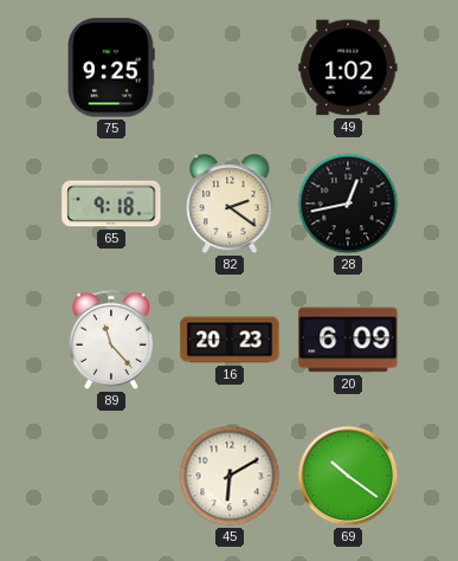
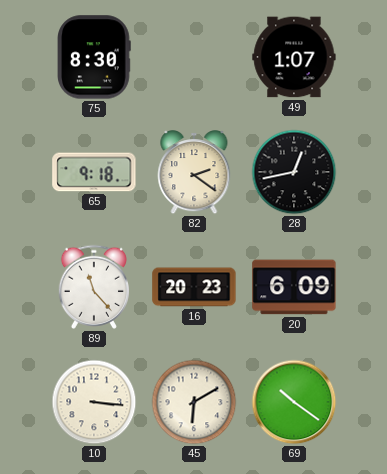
75: 9:25 -> 8:30 (95, 57)
49: 1:02 -> 1:07 (294, 57)
10: none -> 3:16 (94, 402)
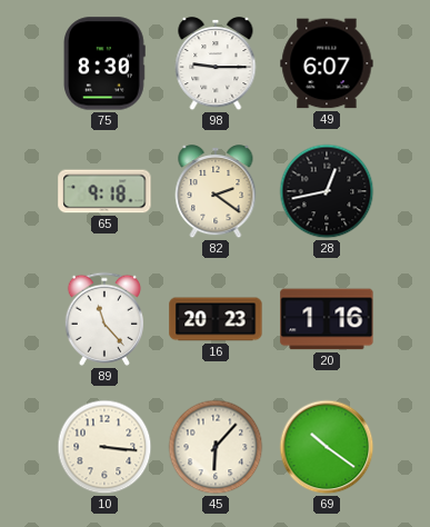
98: none -> 9:15 (216, 64)
49: 1:07 -> 6:07 (327, 63)
20: 6:09 -> 1:16 (327, 319)
45: 6:10 -> 6:07 (216, 447)
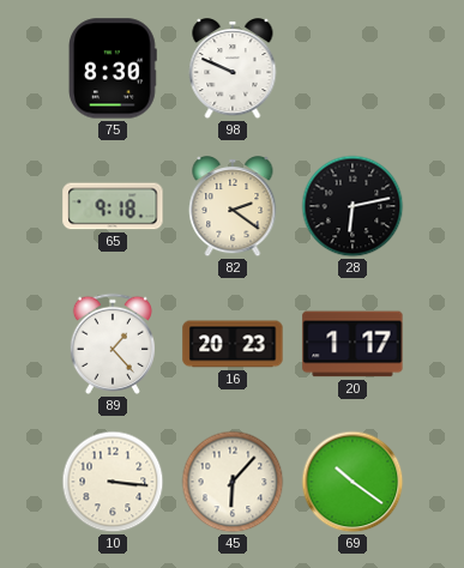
98: 9:15 -> 9:49 (233, 70)
49: 6:07 -> none (327, 63)
28: 12:43 -> 6:13 (352, 206)
89: 11:23 -> 1:23 (112, 344)
20: 1:16 -> 1:17 (352, 344)
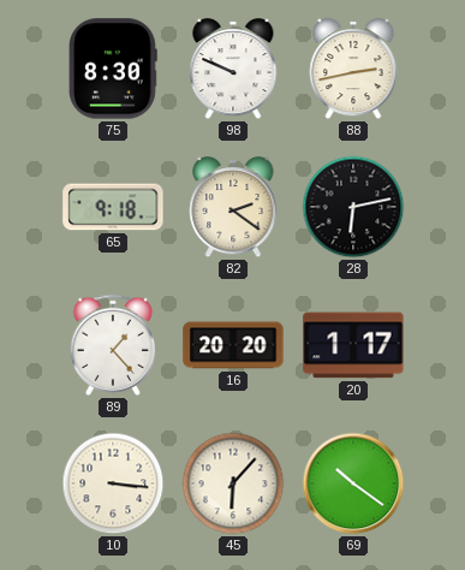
88: none -> 2:43 (353, 70)
16: 20:23 -> 20:20 (233, 345)
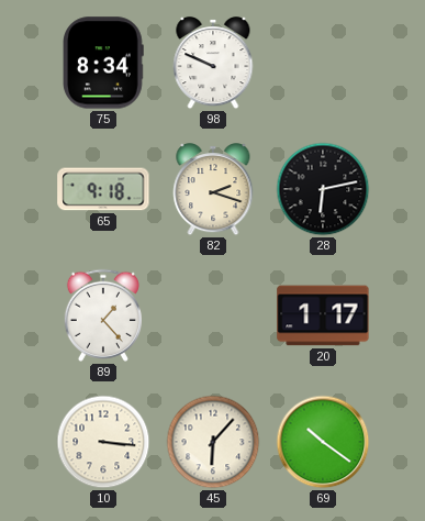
75: 8:30 -> 8:34 (104, 63)
88: 2:43 -> none (353, 70)
82: 2:21 -> 2:18 (213, 190)
16: 20:20 -> none (233, 345)
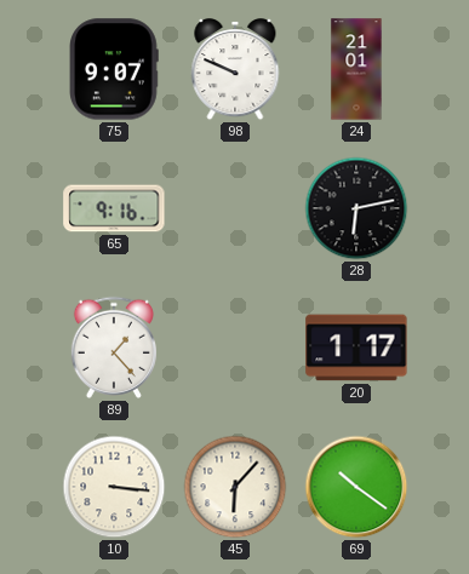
75: 8:34 -> 9:07 (115, 69)
24: none -> 21:01 (356, 69)
65: 9:18 -> 9:16 (114, 208)
82: 2:18 -> none (213, 190)
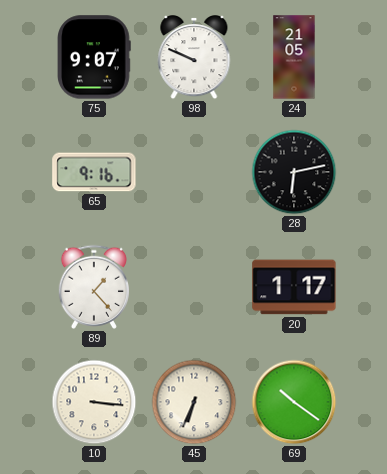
24: 21:01 -> 21:05 (294, 57)
45: 6:07 -> 6:34 (194, 402)
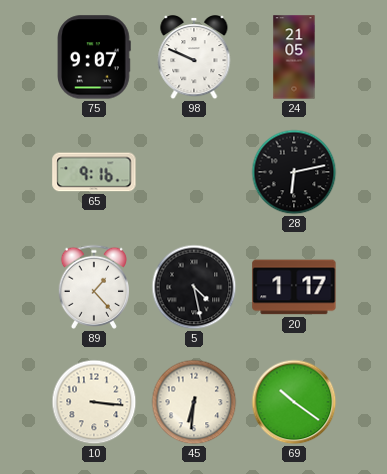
5: none -> 4:28 (194, 287)
45: 6:34 -> 6:31 (194, 402)
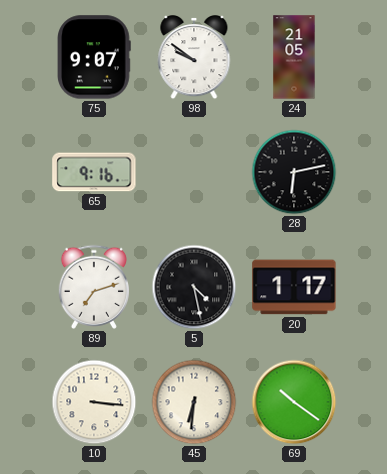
98: 9:49 -> 9:51 (194, 58)
89: 1:23 -> 7:12 (93, 287)
